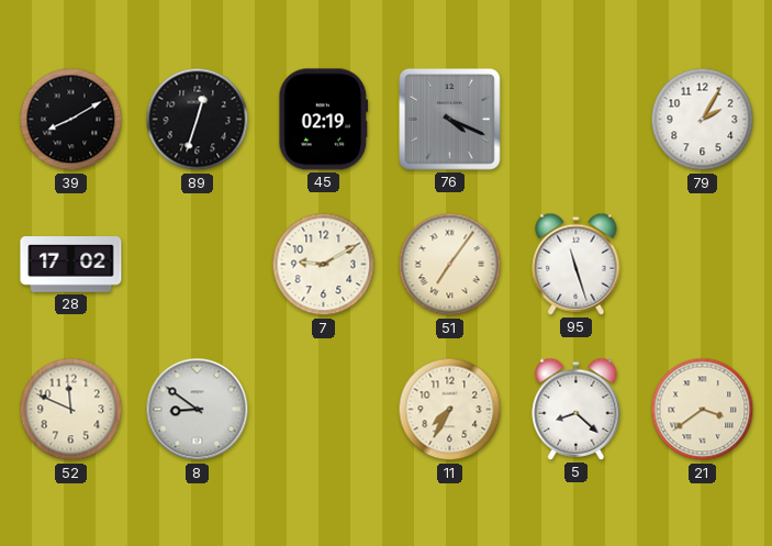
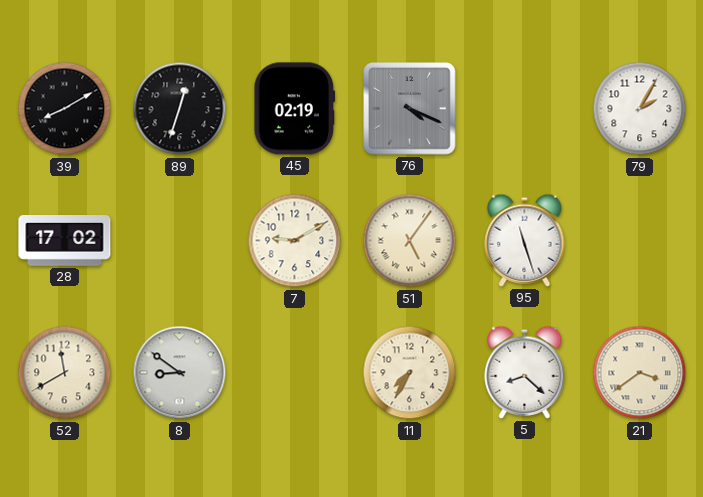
51: 7:06 -> 5:06 (410, 241)
52: 11:49 -> 11:40 (65, 373)
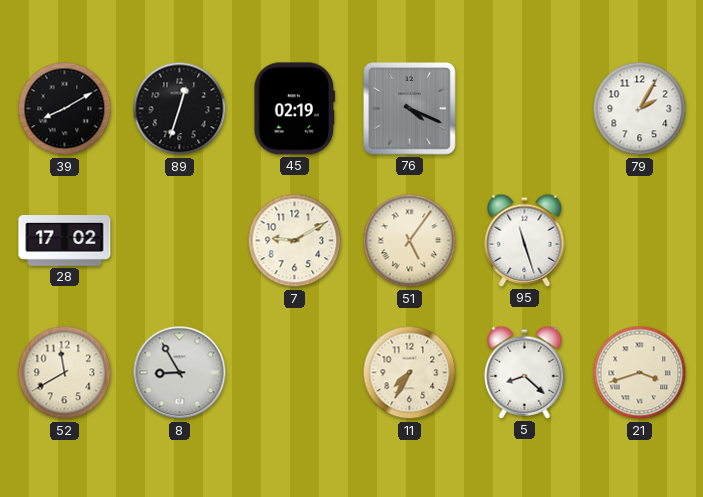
8: 8:51 -> 8:55 (180, 373)
21: 3:39 -> 3:42 (640, 373)
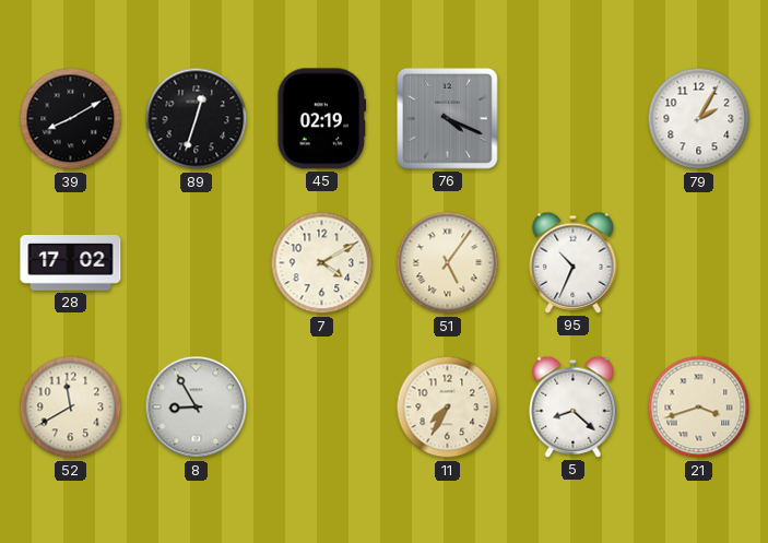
7: 9:10 -> 4:10 (322, 263)
95: 11:27 -> 10:34 (574, 262)
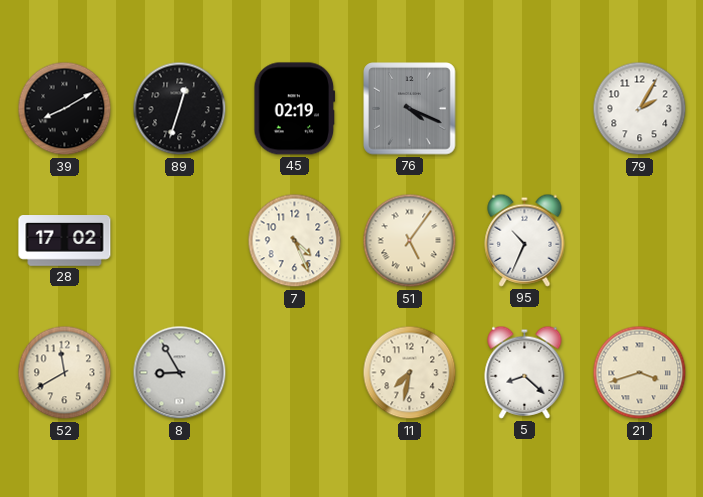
7: 4:10 -> 4:26 (295, 241)
11: 7:35 -> 7:32 (410, 373)
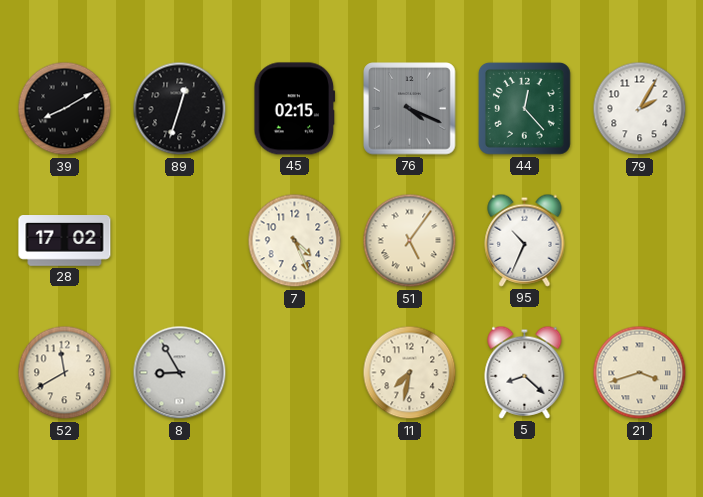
45: 02:19 -> 02:15 (295, 109)
44: none -> 12:23 (524, 108)
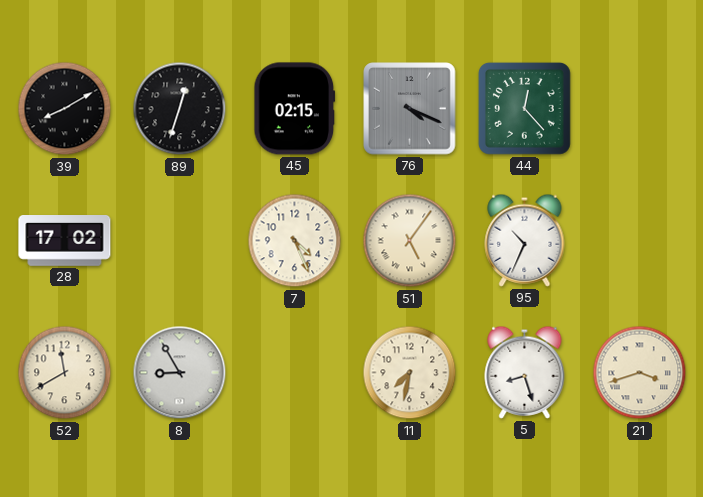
79: 2:05 -> none (640, 109)
5: 8:22 -> 8:27 (525, 372)
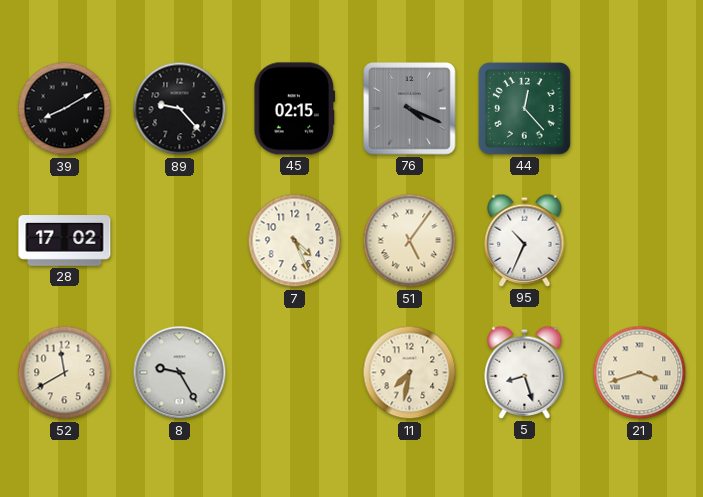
89: 12:33 -> 9:23 (180, 109)
8: 8:55 -> 9:25 (180, 373)
